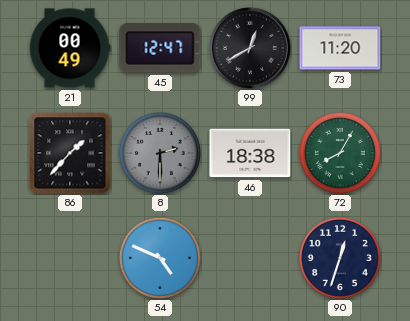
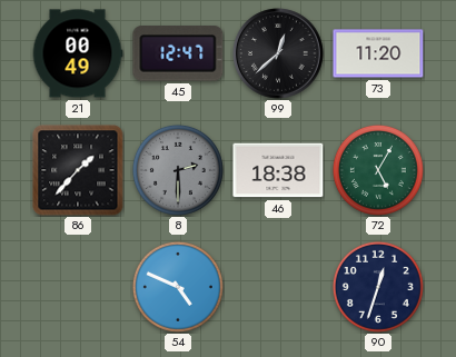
99: 12:40 -> 12:38 (278, 53)
72: 8:05 -> 5:05 (378, 170)
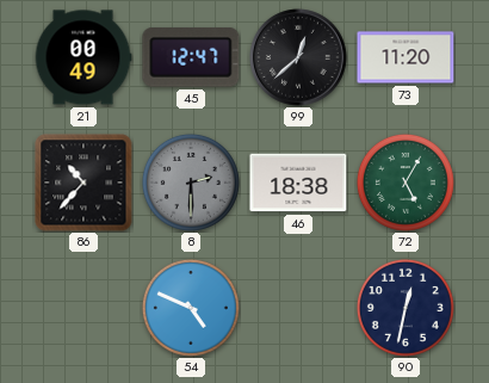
86: 1:37 -> 10:37 (83, 183)
90: 12:33 -> 12:32 (406, 308)
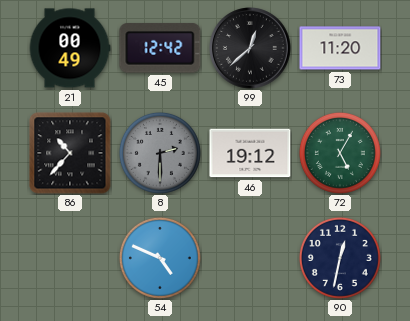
45: 12:47 -> 12:42 (160, 48)
46: 18:38 -> 19:12 (250, 153)
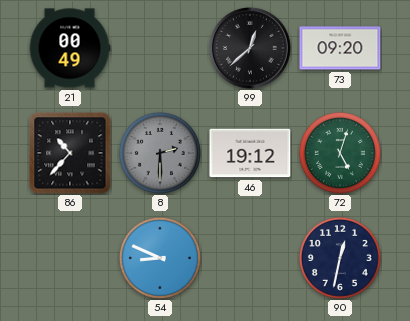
45: 12:42 -> none (160, 48)
73: 11:20 -> 09:20 (340, 48)
72: 5:05 -> 5:03 (340, 153)
54: 4:49 -> 8:49 (160, 258)
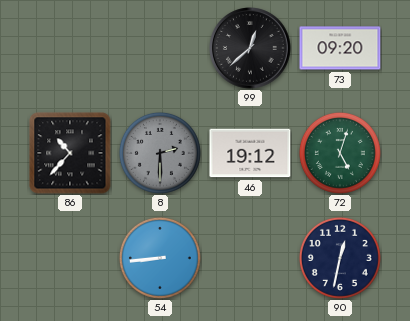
21: 00:49 -> none (70, 48)
54: 8:49 -> 8:44 (160, 258)
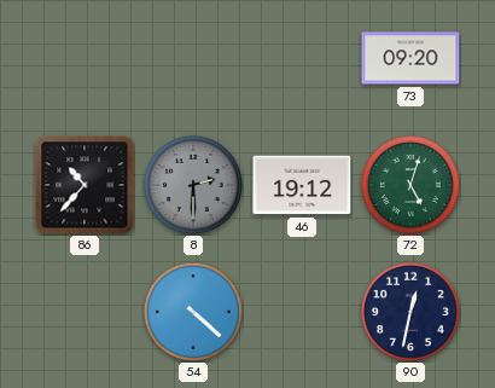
99: 12:38 -> none (250, 48)
54: 8:44 -> 4:22 (193, 312)
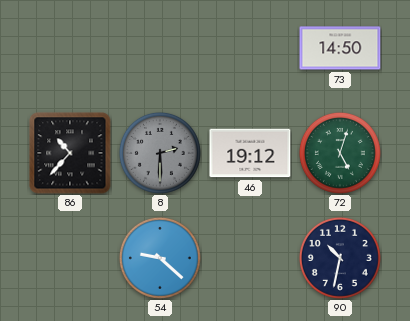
73: 09:20 -> 14:50 (340, 48)
54: 4:22 -> 9:22 (160, 258)
90: 12:32 -> 10:32 (340, 258)
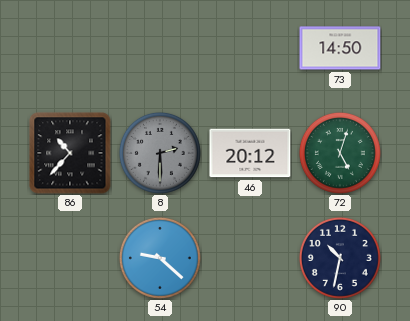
46: 19:12 -> 20:12 (250, 153)
